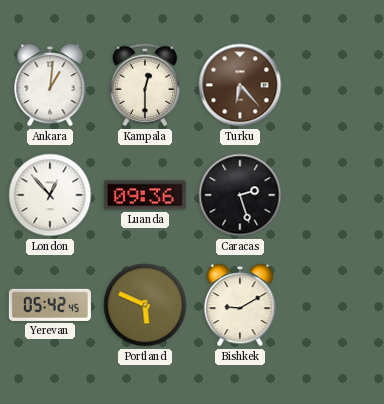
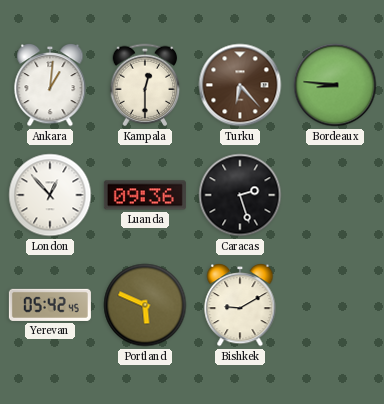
Bordeaux: none -> 8:46 (335, 85)
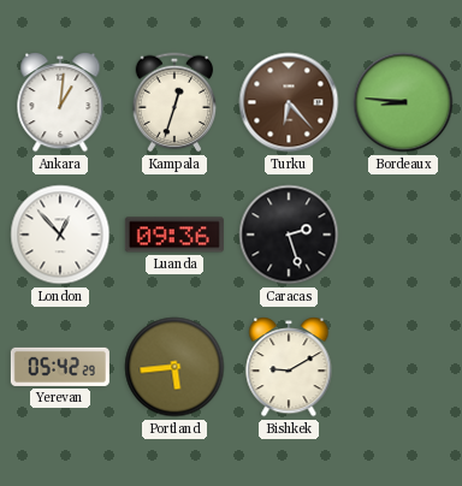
Kampala: 12:30 -> 12:33 (174, 102)
Yerevan: 05:42:45 -> 05:42:29 (60, 367)
Portland: 5:49 -> 5:44 (174, 367)
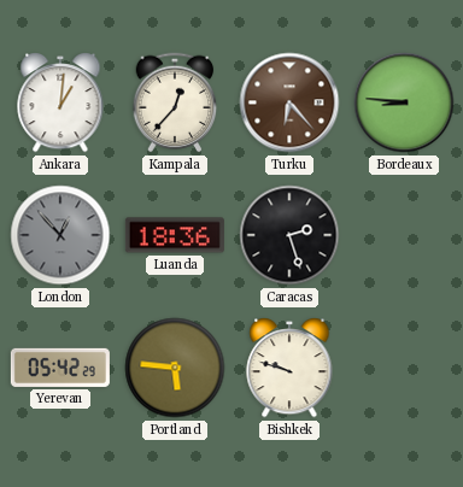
Kampala: 12:33 -> 12:37 (175, 102)
London dial: white -> grey (60, 235)
Luanda: 09:36 -> 18:36 (175, 235)
Portland: 5:44 -> 5:46 (175, 368)
Bishkek: 9:10 -> 9:48 (289, 369)
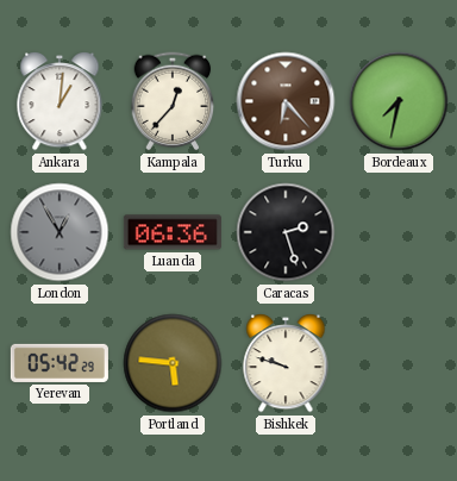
Bordeaux: 8:46 -> 7:32 (399, 101)
London: 12:53 -> 12:55 (60, 232)
Luanda: 18:36 -> 06:36 (173, 232)
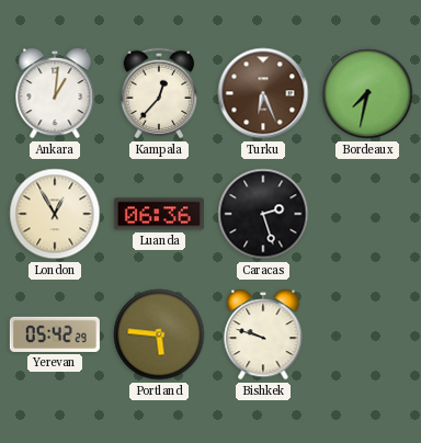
Turku: 6:23 -> 6:26 (263, 93)
London dial: grey -> cream (55, 214)
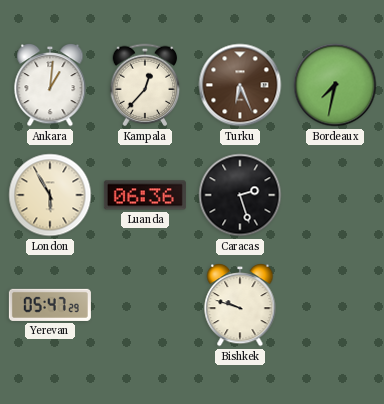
London: 12:55 -> 5:55 (50, 195)
Yerevan: 05:42 -> 05:47 (50, 305)
Portland: 5:46 -> none (159, 334)
